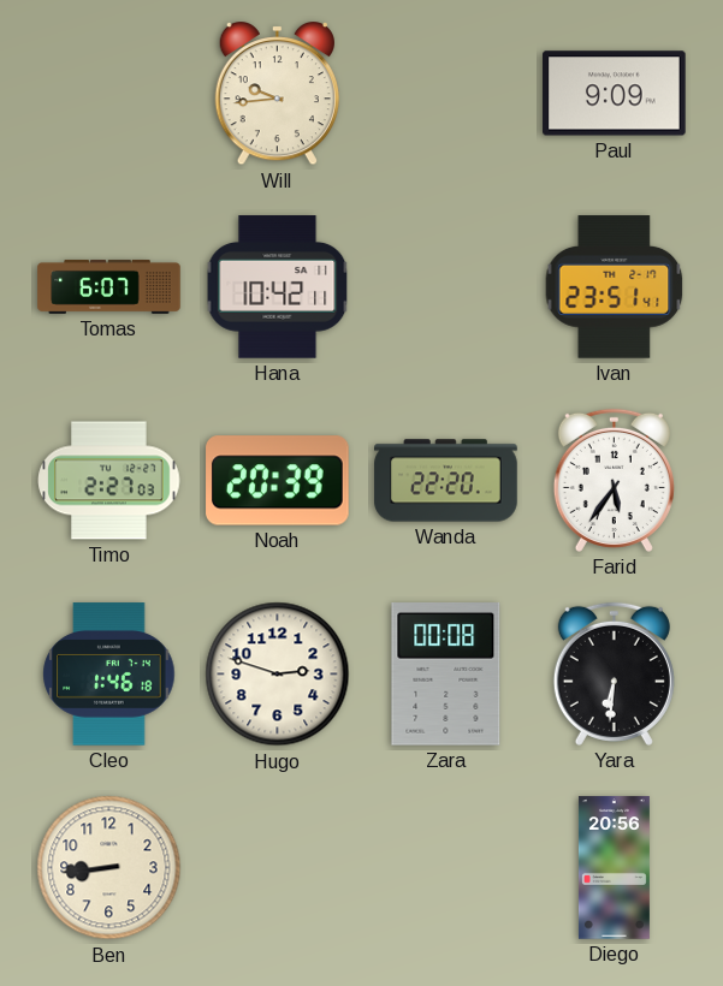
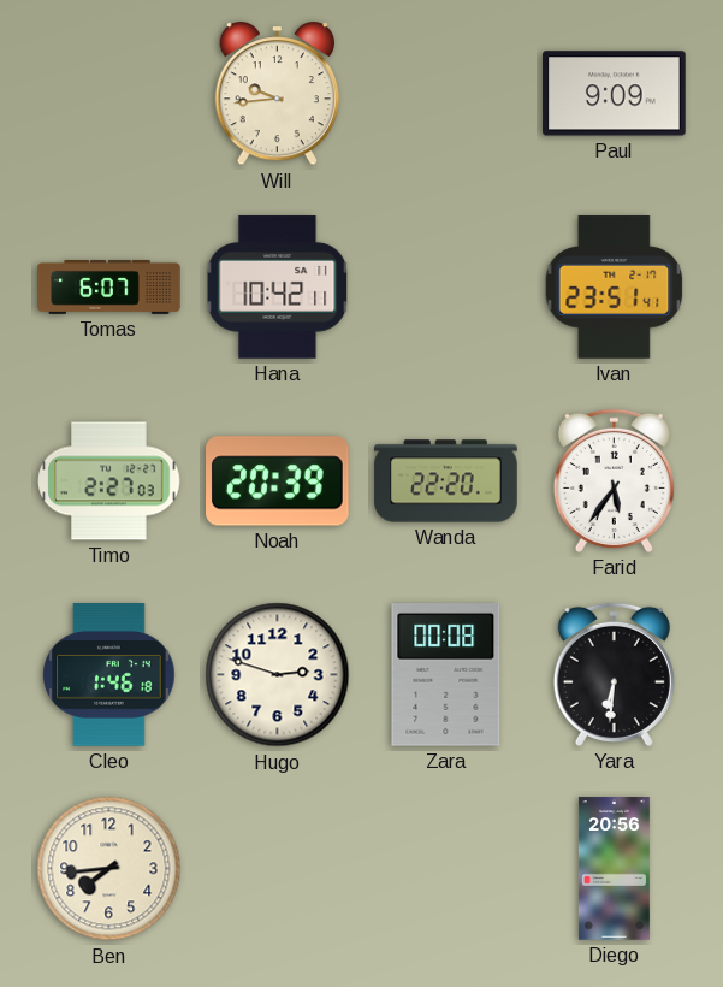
Ben: 8:44 -> 7:44 (109, 869)
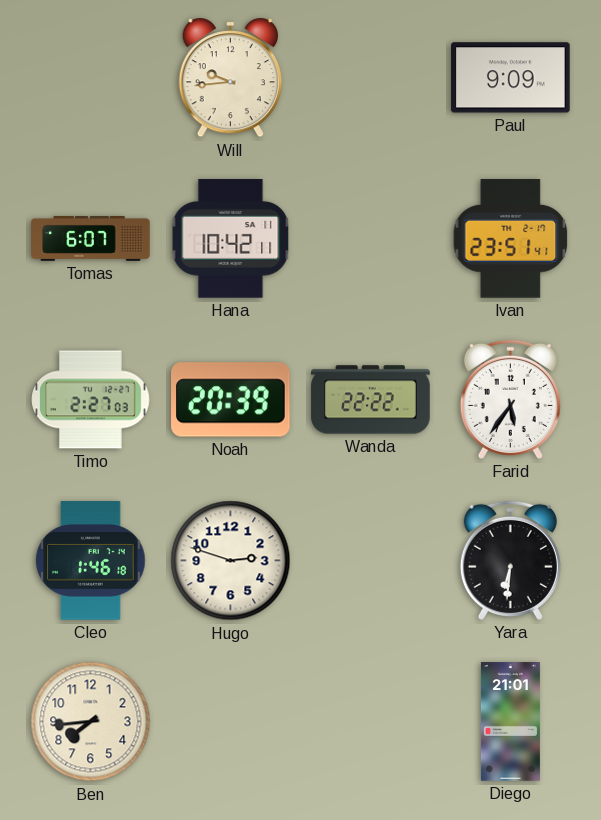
Wanda: 22:20 -> 22:22 (371, 400)
Zara: 00:08 -> none (446, 675)
Diego: 20:56 -> 21:01 (510, 722)
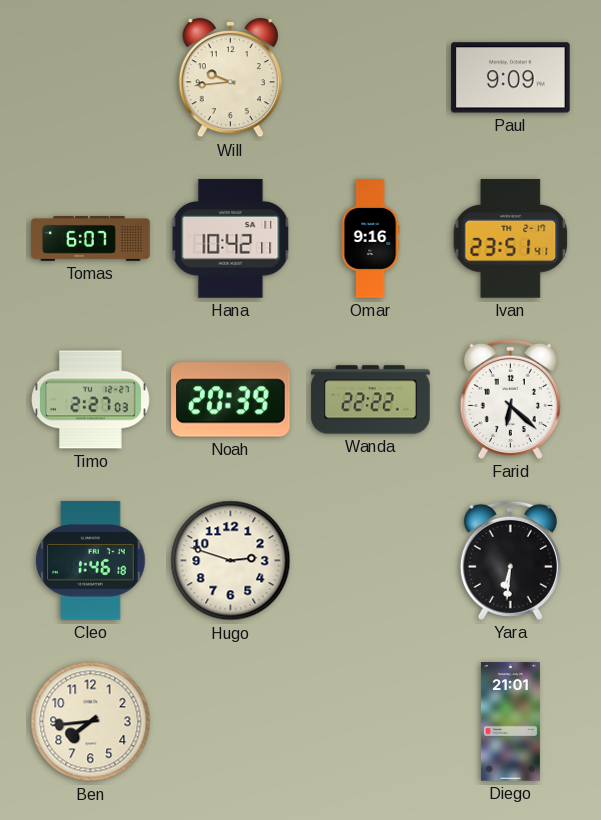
Omar: none -> 9:16 (370, 239)
Farid: 5:36 -> 6:22 (510, 399)
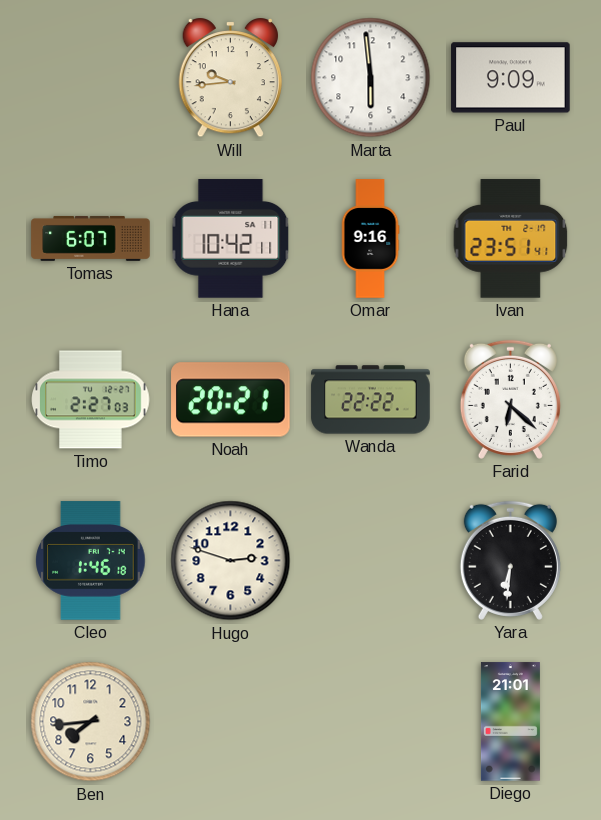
Marta: none -> 5:59 (371, 78)
Noah: 20:39 -> 20:21 (231, 400)
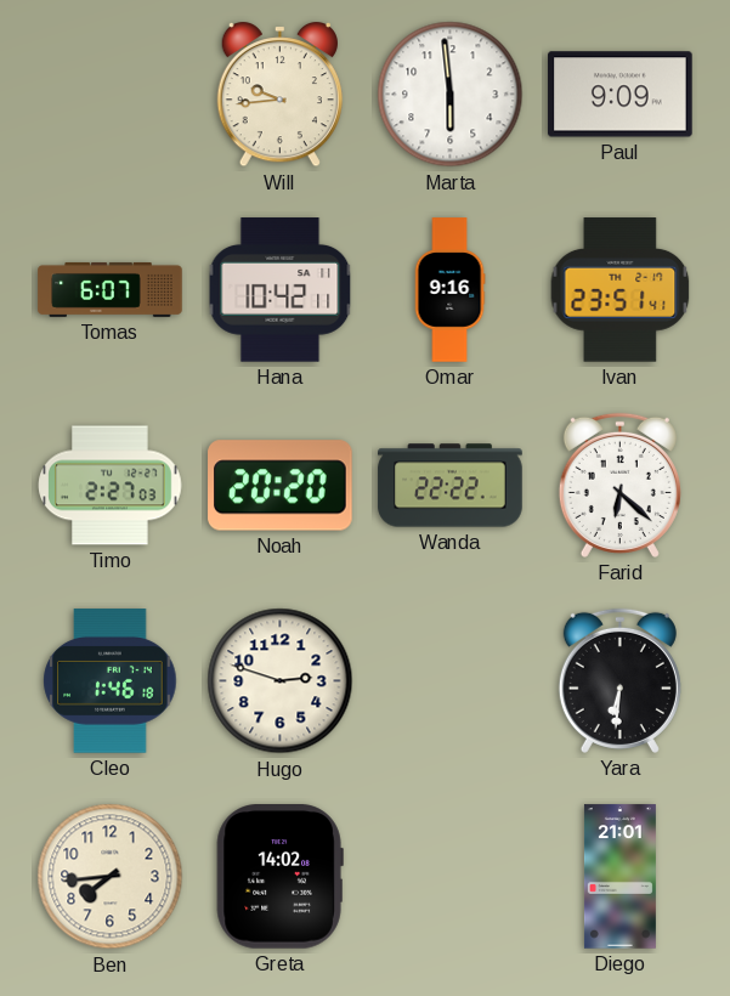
Noah: 20:21 -> 20:20 (281, 486)
Greta: none -> 14:02 (279, 877)
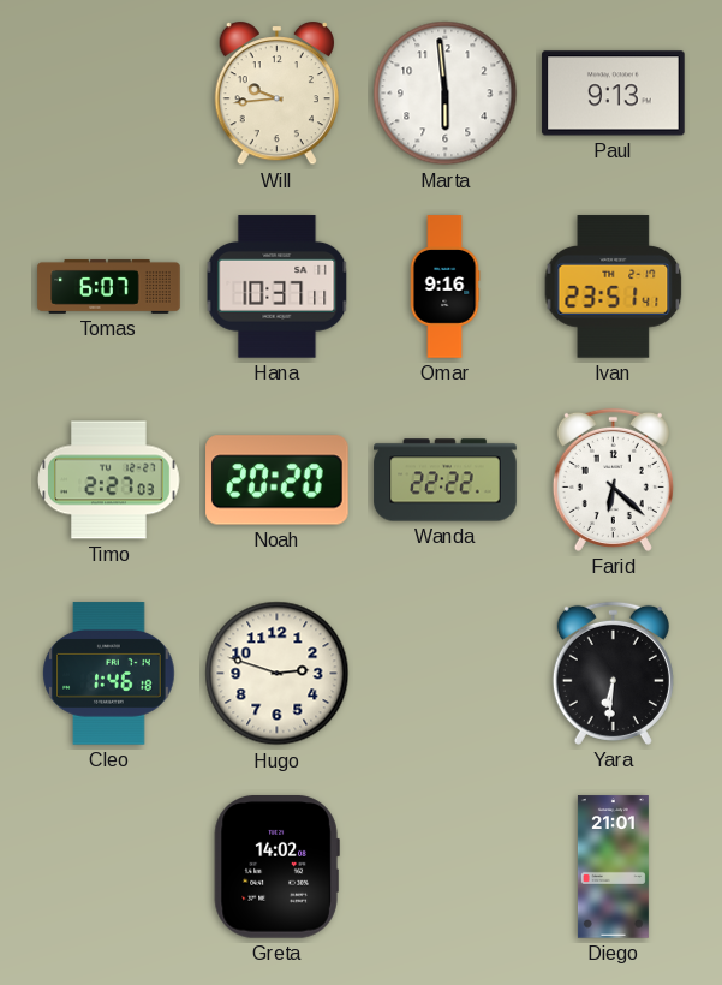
Paul: 9:09 -> 9:13 (614, 94)
Hana: 10:42 -> 10:37 (278, 287)
Ben: 7:44 -> none (111, 877)
